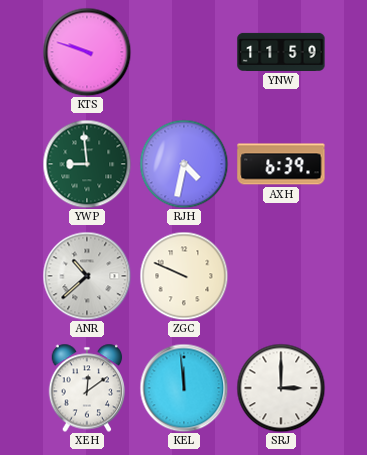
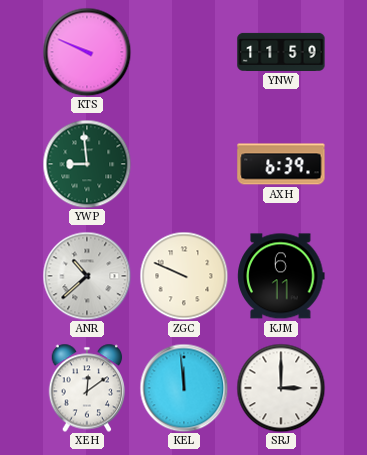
KTS: 9:48 -> 9:49 (87, 52)
RJH: 4:32 -> none (184, 164)
KJM: none -> 6:11 (281, 276)
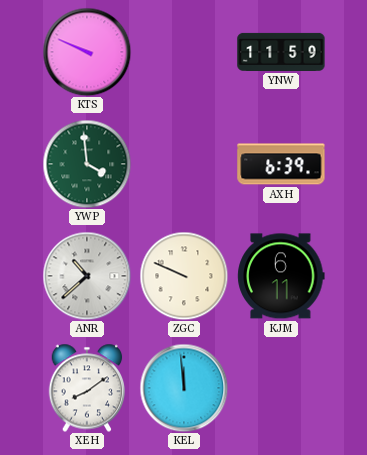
YWP: 8:59 -> 3:59 (87, 164)
XEH: 12:09 -> 8:09 (87, 388)
SRJ: 3:00 -> none (281, 388)
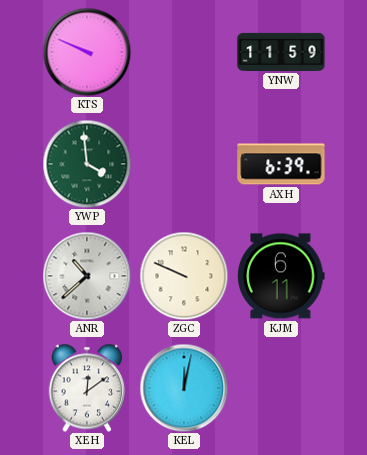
XEH: 8:09 -> 12:09 (87, 388)
KEL: 11:59 -> 12:02 (184, 388)
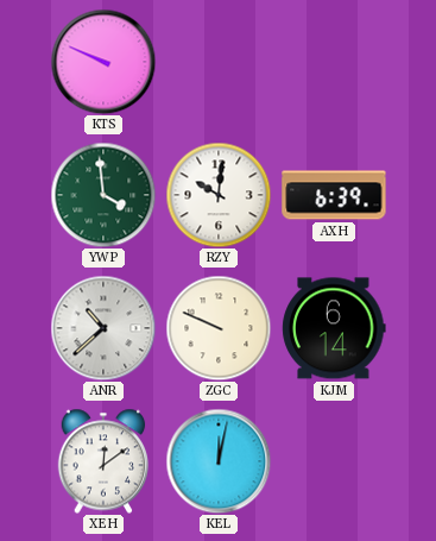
YNW: 11:59 -> none (281, 52)
RZY: none -> 10:01 (219, 195)
KJM: 6:11 -> 6:14 (334, 328)
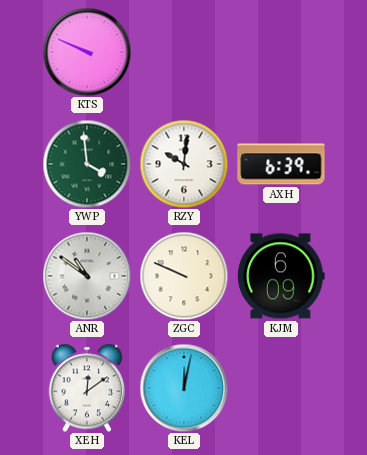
ANR: 10:38 -> 10:51 (87, 276)
KJM: 6:14 -> 6:09 (281, 276)
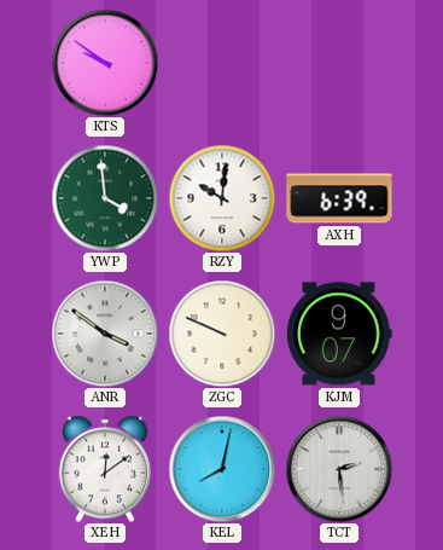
KTS: 9:49 -> 9:51 (105, 63)
ANR: 10:51 -> 3:51 (105, 334)
KJM: 6:09 -> 9:07 (339, 334)
KEL: 12:02 -> 8:02 (222, 469)
TCT: none -> 2:29 (339, 469)
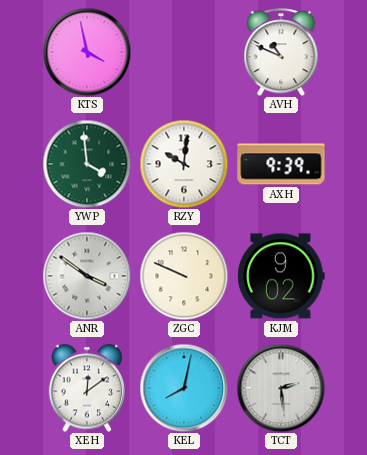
KTS: 9:51 -> 3:58 (87, 52)
AVH: none -> 10:49 (281, 52)
AXH: 6:39 -> 9:39 (281, 164)
KJM: 9:07 -> 9:02 (281, 276)
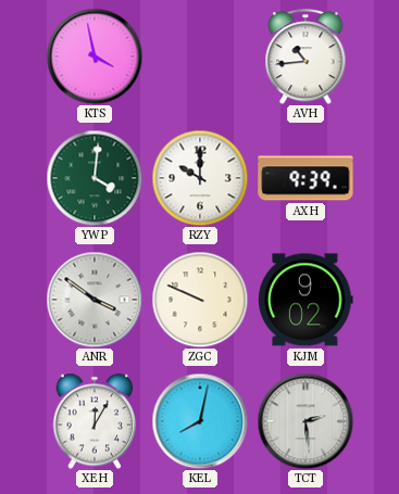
AVH: 10:49 -> 10:44 (306, 56)
YWP: 3:59 -> 4:01 (95, 178)
RZY: 10:01 -> 10:00 (200, 178)
XEH: 12:09 -> 12:05 (95, 421)
